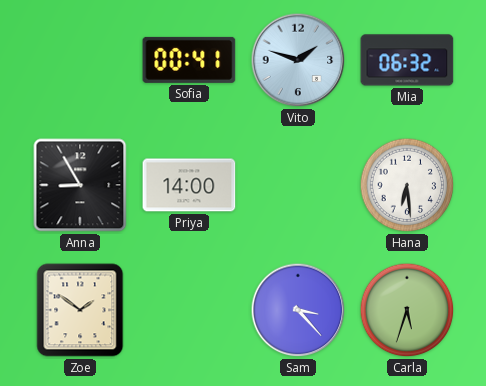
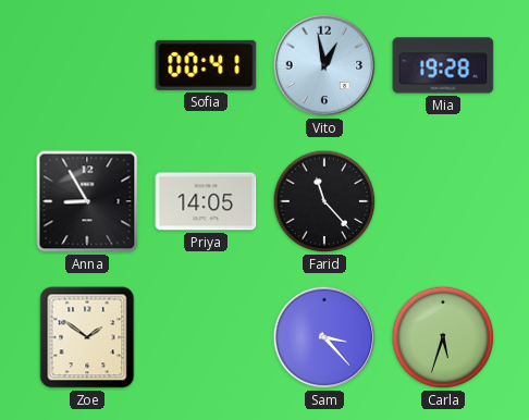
Vito: 1:48 -> 12:58 (324, 65)
Mia: 06:32 -> 19:28 (443, 65)
Priya: 14:00 -> 14:05 (206, 201)
Farid: none -> 11:23 (324, 201)
Hana: 6:29 -> none (407, 185)
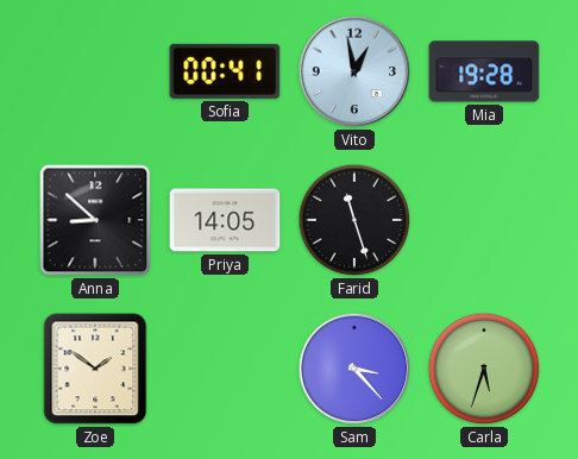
Anna: 8:55 -> 8:52 (95, 220)
Farid: 11:23 -> 11:27 (354, 220)
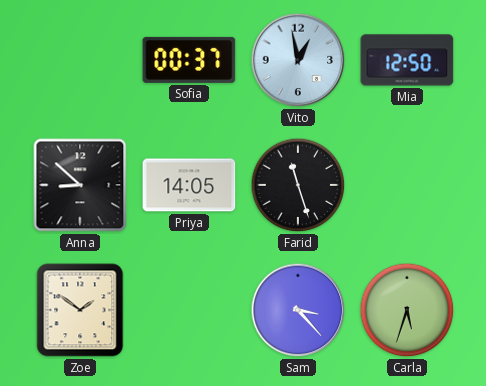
Sofia: 00:41 -> 00:37 (189, 60)
Mia: 19:28 -> 12:50 (407, 60)
